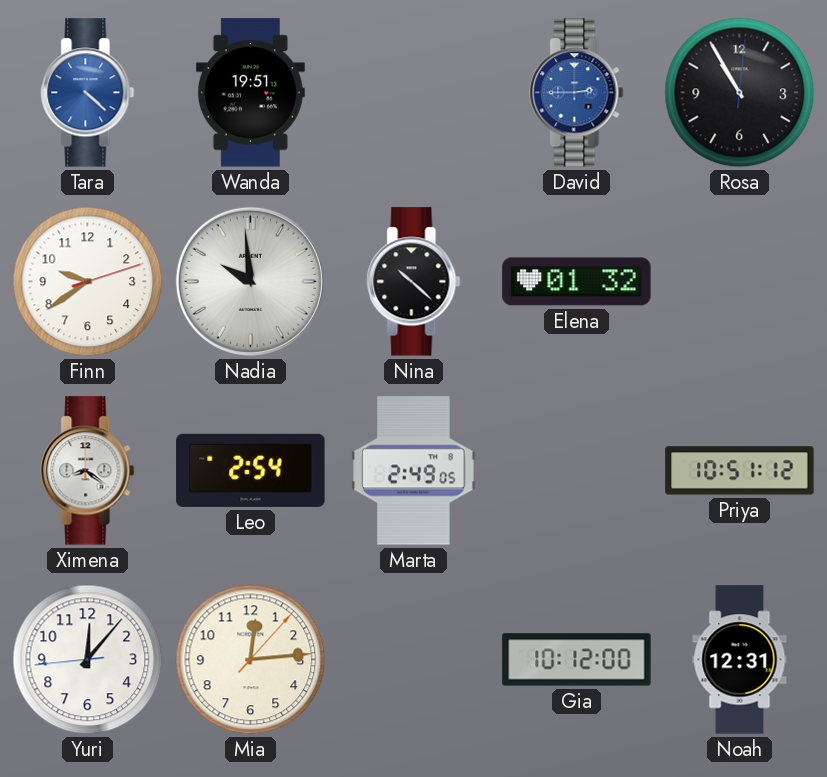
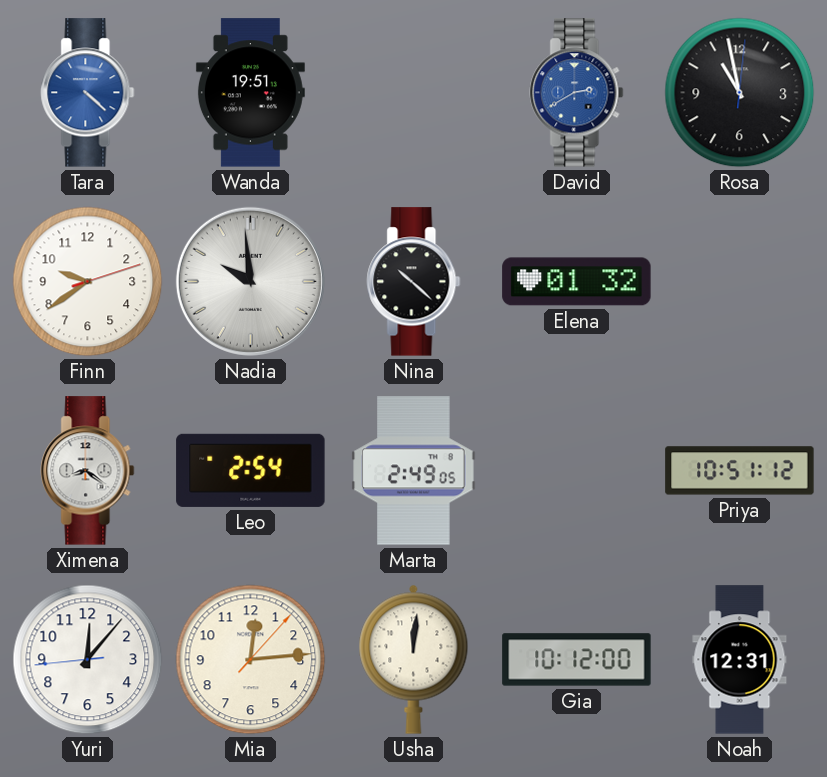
David: 2:45 -> 2:40 (577, 93)
Rosa: 10:55 -> 10:58 (740, 93)
Usha: none -> 12:01 (414, 659)
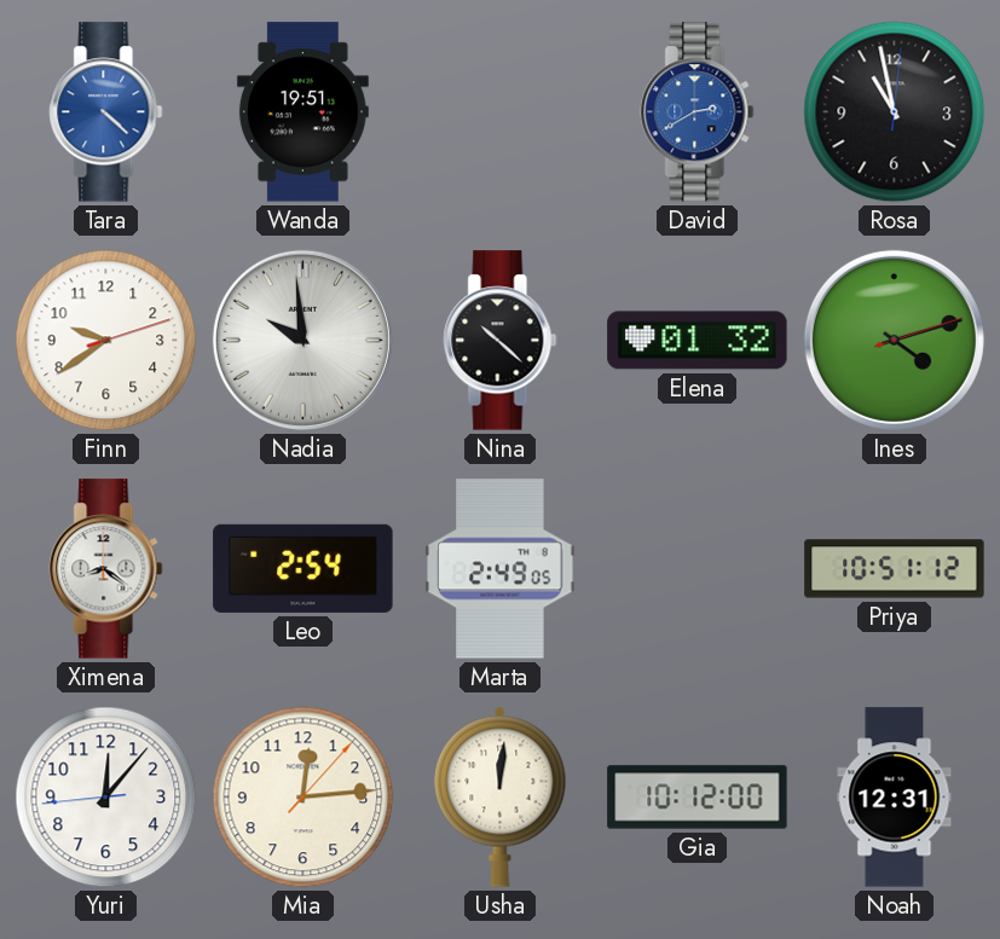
Ines: none -> 4:12 (894, 340)
